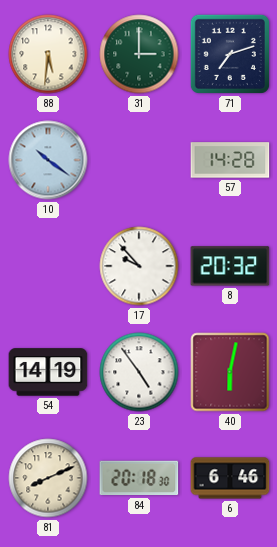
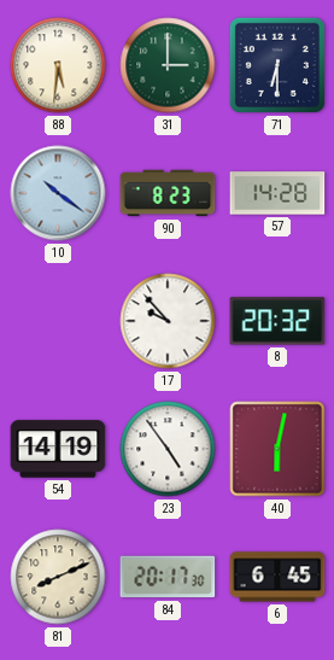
71: 7:12 -> 6:30 (277, 65)
90: none -> 8:23 (168, 193)
84: 20:18 -> 20:17 (168, 577)
6: 6:46 -> 6:45 (277, 577)
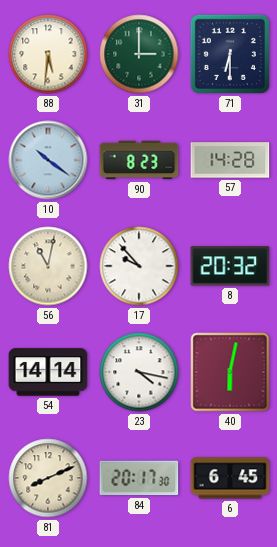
56: none -> 11:02 (48, 266)
54: 14:19 -> 14:14 (48, 372)
23: 4:54 -> 4:17 (139, 372)
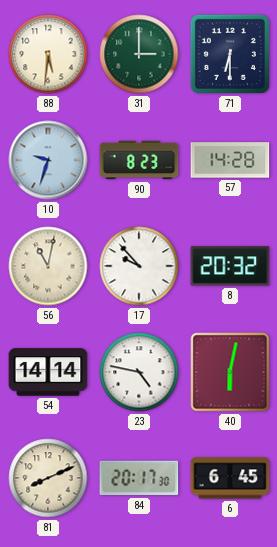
10: 10:21 -> 9:33 (48, 160)
23: 4:17 -> 4:47 (139, 372)
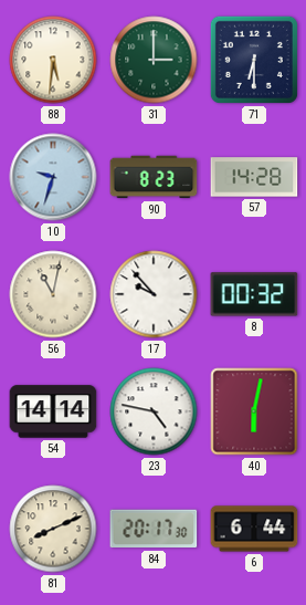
8: 20:32 -> 00:32 (254, 294)
6: 6:45 -> 6:44 (254, 529)
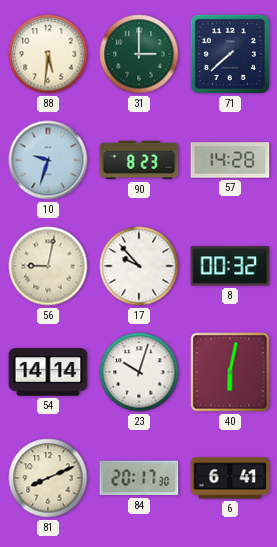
71: 6:30 -> 7:38 (230, 54)
56: 11:02 -> 9:02 (48, 266)
23: 4:47 -> 10:03 (139, 372)
6: 6:44 -> 6:41 (230, 478)
